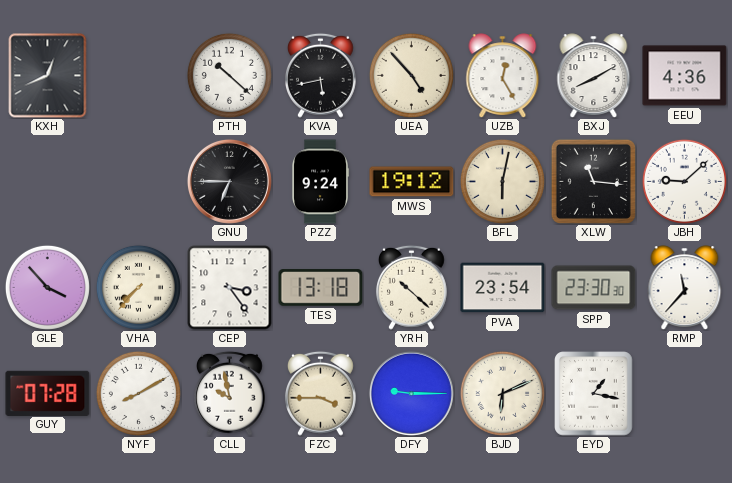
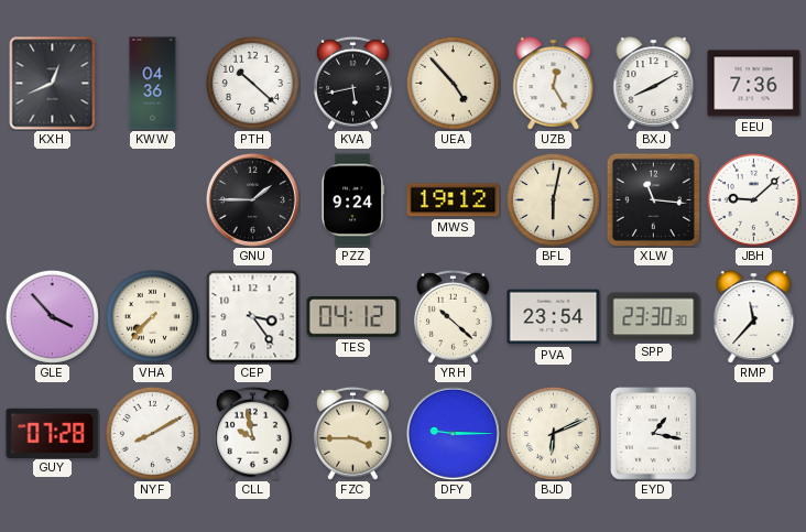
KWW: none -> 04:36 (153, 84)
EEU: 4:36 -> 7:36 (754, 84)
GNU: 6:45 -> 1:45 (252, 199)
TES: 13:18 -> 04:12 (353, 317)
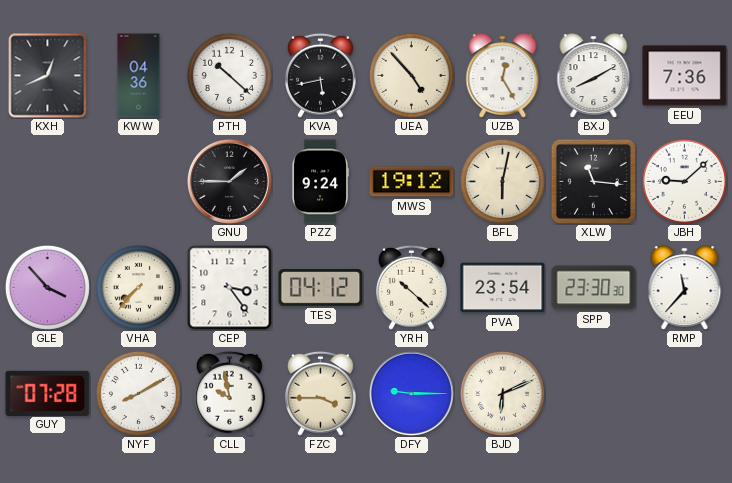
EYD: 1:17 -> none (654, 434)
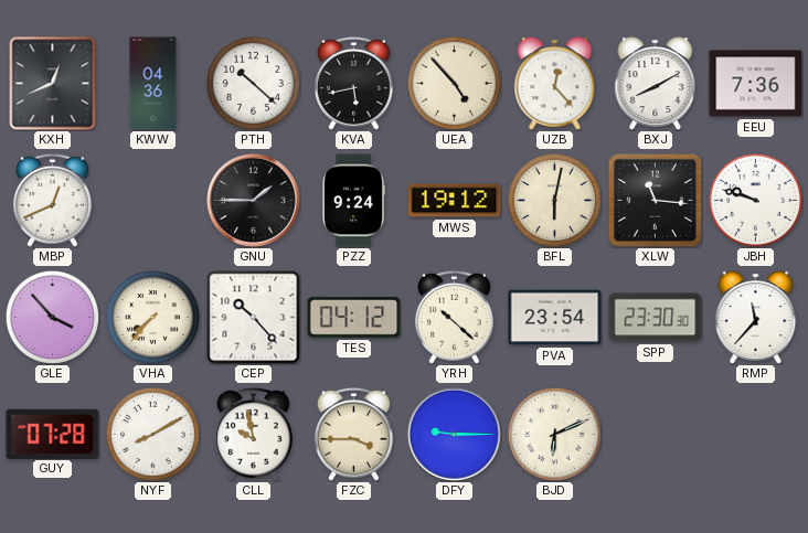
UZB: 12:25 -> 12:23 (555, 84)
MBP: none -> 12:41 (52, 200)
JBH: 9:08 -> 9:48 (755, 200)
CEP: 3:24 -> 10:23 (254, 318)
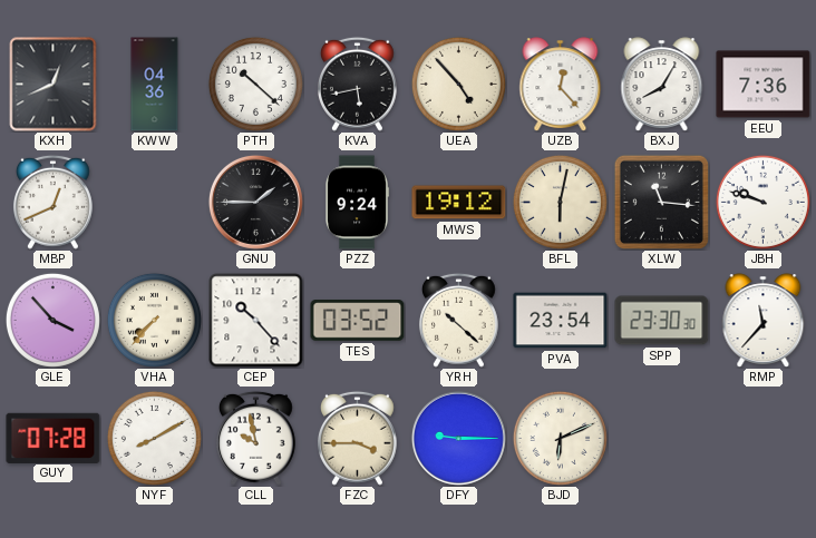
BXJ: 8:10 -> 8:05 (662, 85)
TES: 04:12 -> 03:52 (358, 321)
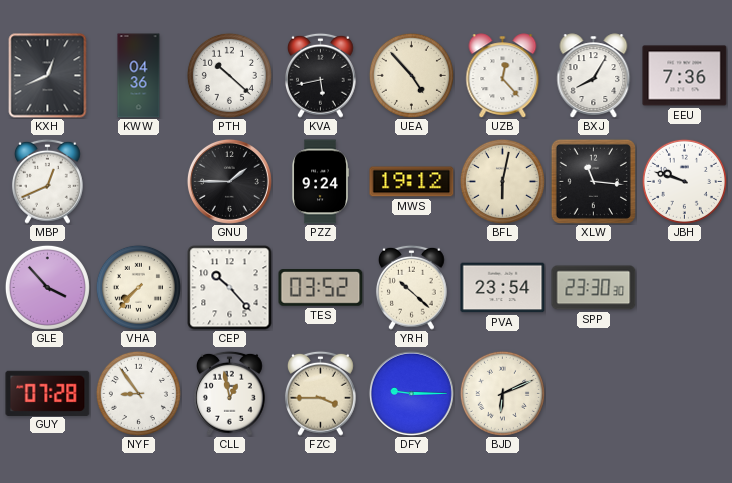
RMP: 11:37 -> none (764, 321)
NYF: 8:10 -> 8:54 (138, 393)
CLL: 9:58 -> 12:58 (229, 393)
